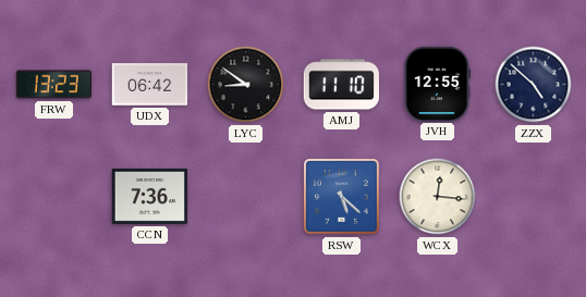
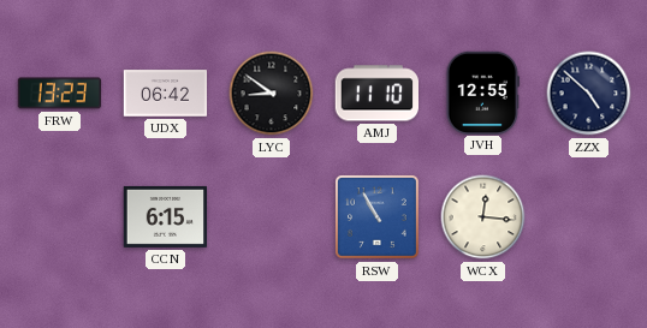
CCN: 7:36 -> 6:15 (166, 216)
RSW: 5:22 -> 10:55 (378, 217)
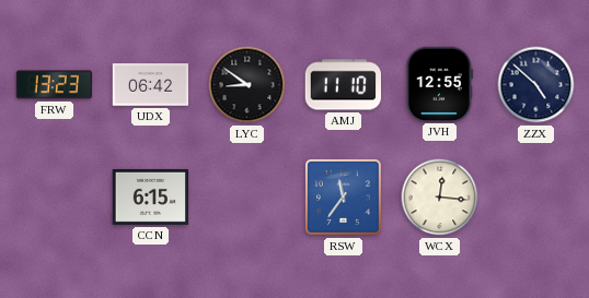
RSW: 10:55 -> 11:36 (344, 198)
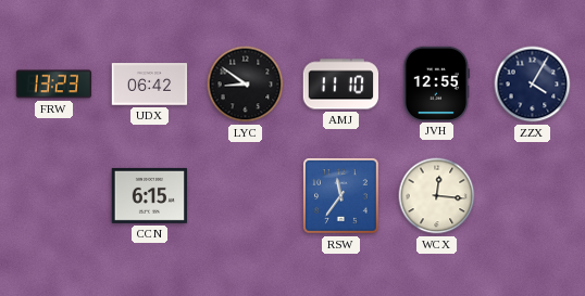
ZZX: 4:52 -> 4:05 (533, 85)
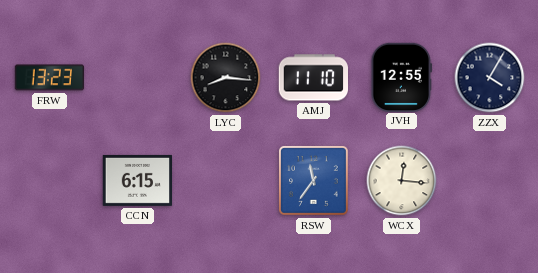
UDX: 06:42 -> none (150, 85)
LYC: 8:51 -> 8:16 (226, 78)
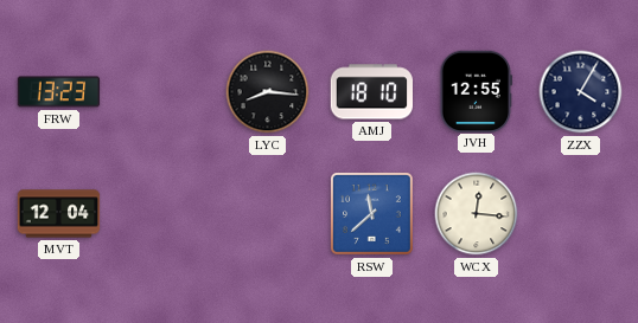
AMJ: 11:10 -> 18:10 (371, 92)
MVT: none -> 12:04 (59, 214)
CCN: 6:15 -> none (138, 180)
RSW: 11:36 -> 11:38 (372, 214)
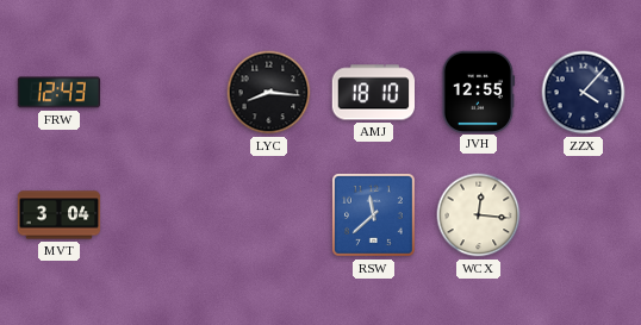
FRW: 13:23 -> 12:43 (60, 93)
ZZX: 4:05 -> 4:07 (584, 93)
MVT: 12:04 -> 3:04 (60, 215)
